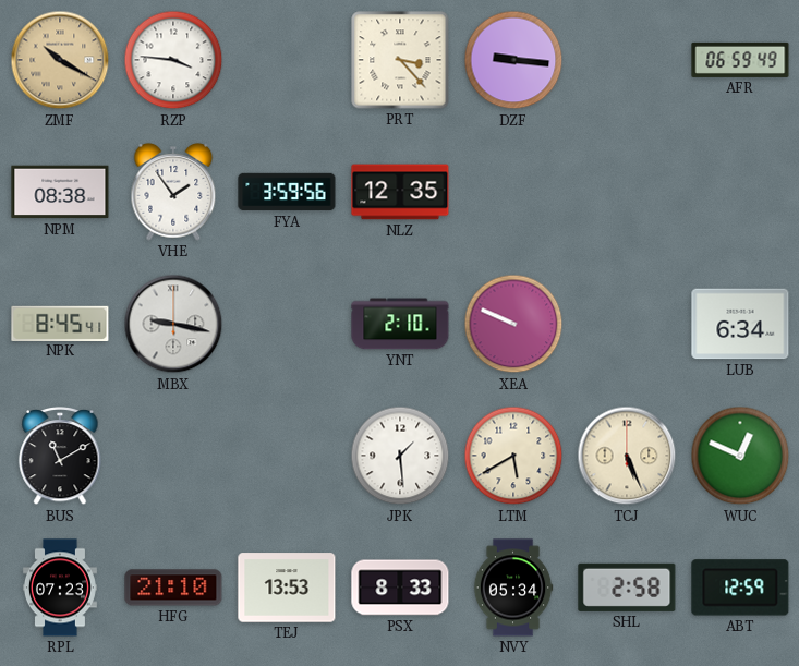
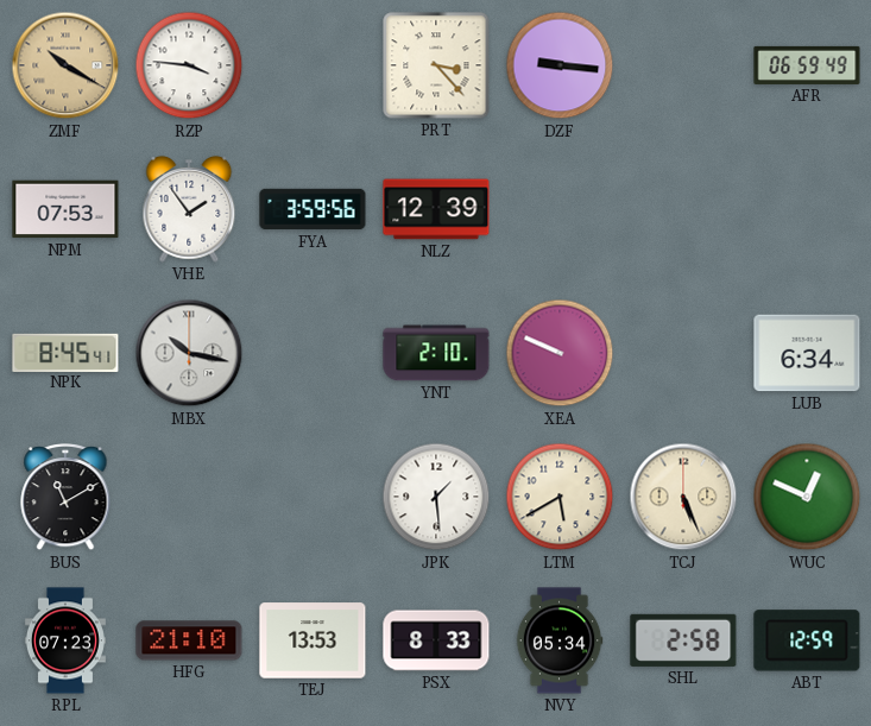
NPM: 08:38 -> 07:53 (65, 209)
NLZ: 12:35 -> 12:39 (436, 209)
MBX: 9:17 -> 10:17 (189, 353)
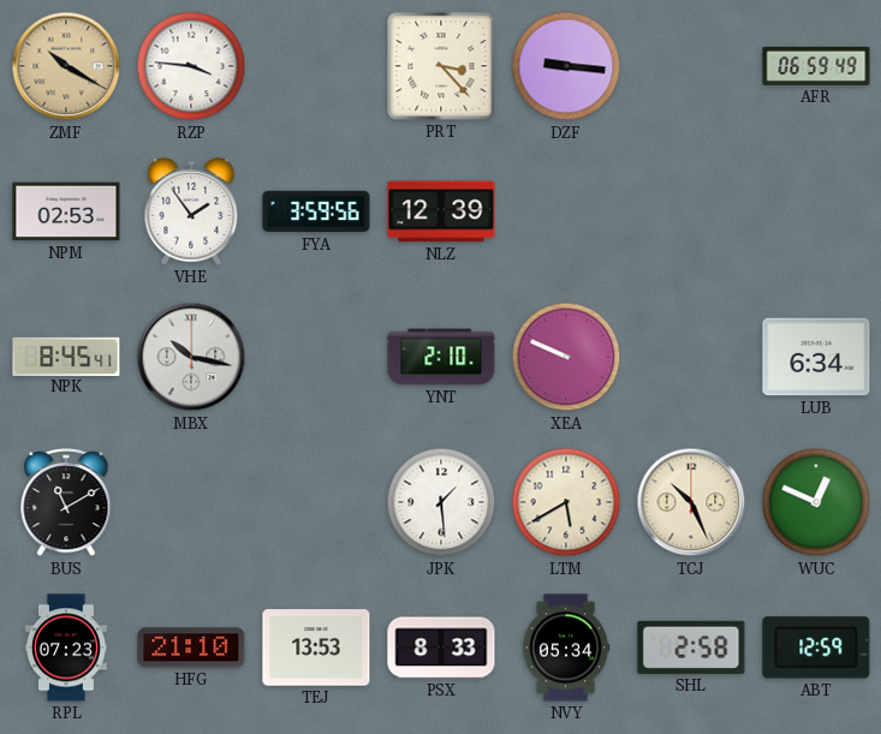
NPM: 07:53 -> 02:53 (66, 211)
TCJ: 5:26 -> 10:26 (691, 502)
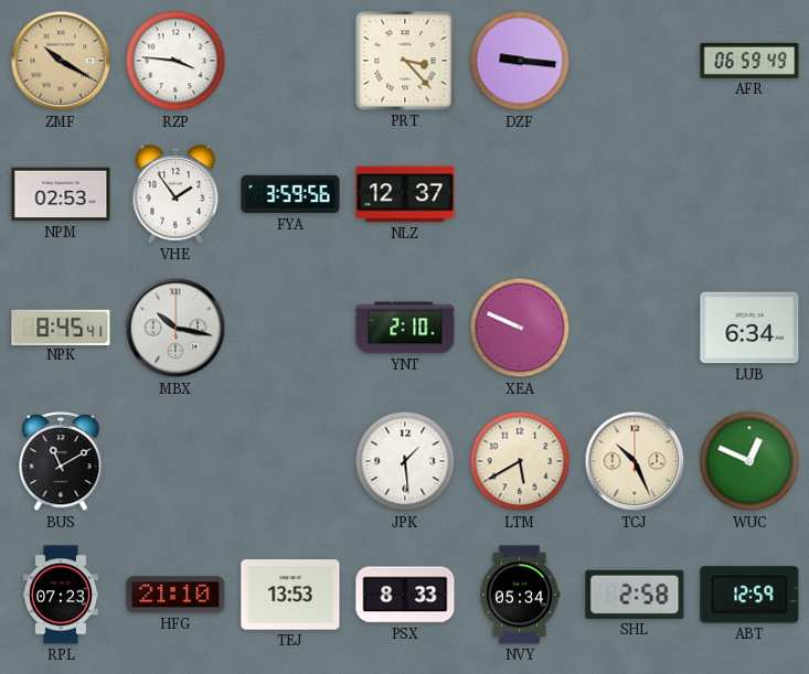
NLZ: 12:39 -> 12:37 (405, 194)
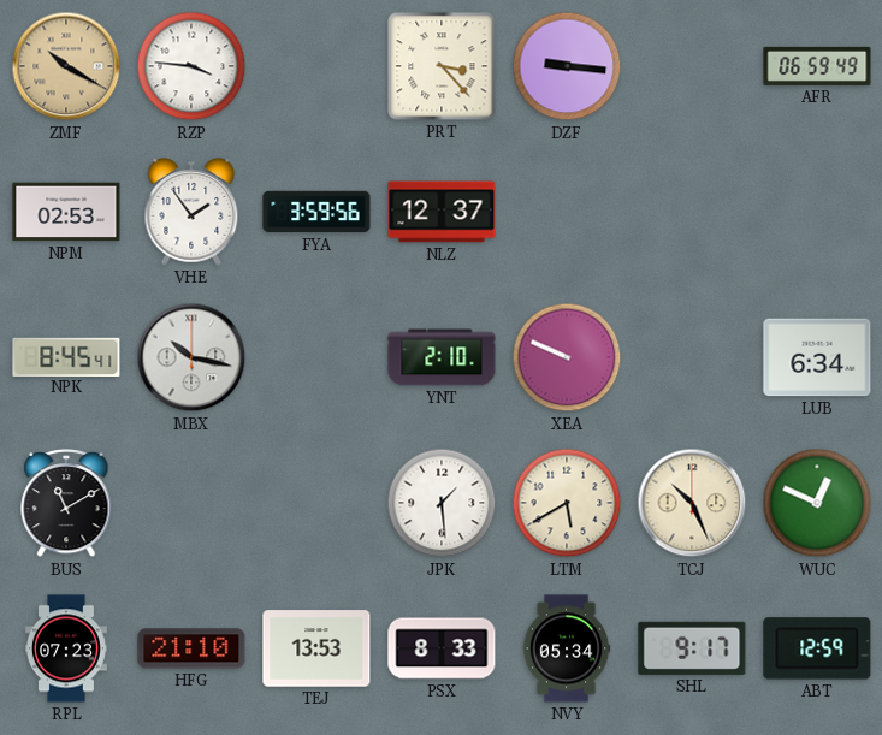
SHL: 2:58 -> 9:17 (692, 648)
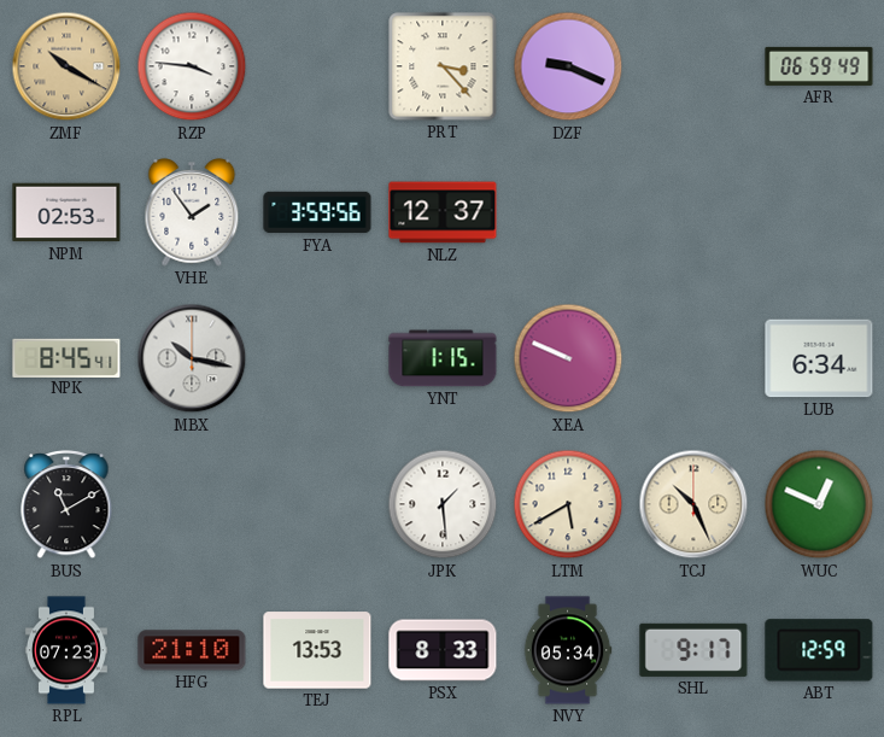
DZF: 9:16 -> 9:19 (568, 66)
YNT: 2:10 -> 1:15 (443, 358)
